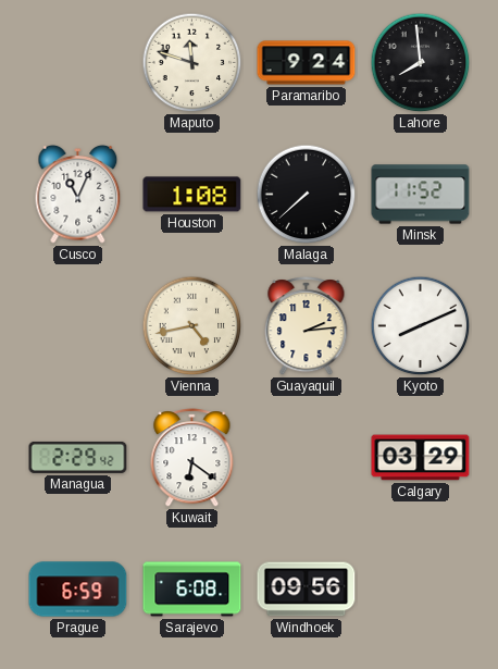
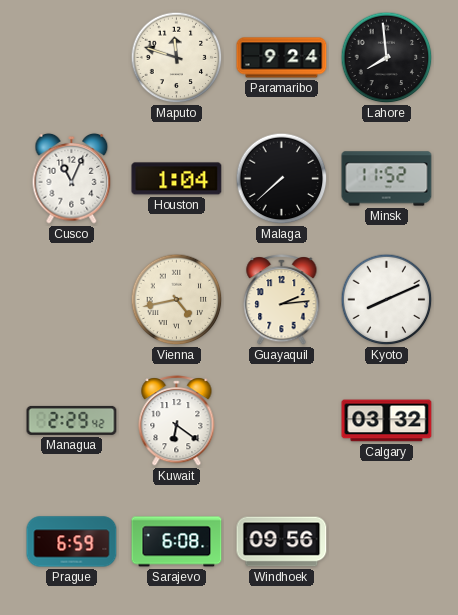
Houston: 1:08 -> 1:04 (177, 179)
Calgary: 03:29 -> 03:32 (387, 421)
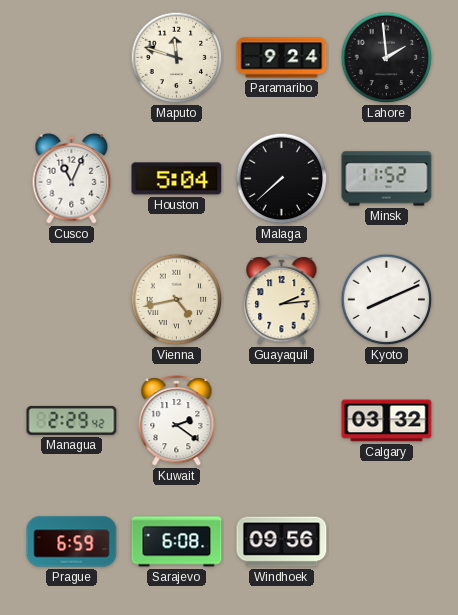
Lahore: 7:59 -> 1:59 (387, 58)
Houston: 1:04 -> 5:04 (177, 179)
Kuwait: 6:21 -> 2:21 (177, 421)
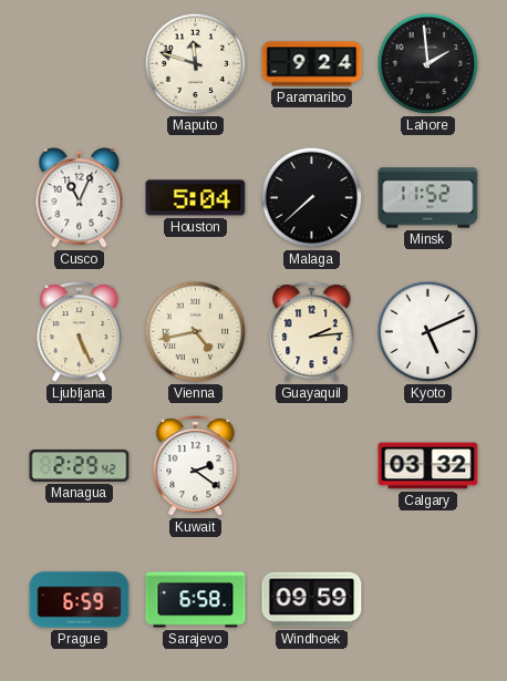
Ljubljana: none -> 5:26 (80, 332)
Kyoto: 8:11 -> 5:11 (428, 332)
Sarajevo: 6:08 -> 6:58 (196, 600)
Windhoek: 09:56 -> 09:59 (312, 600)
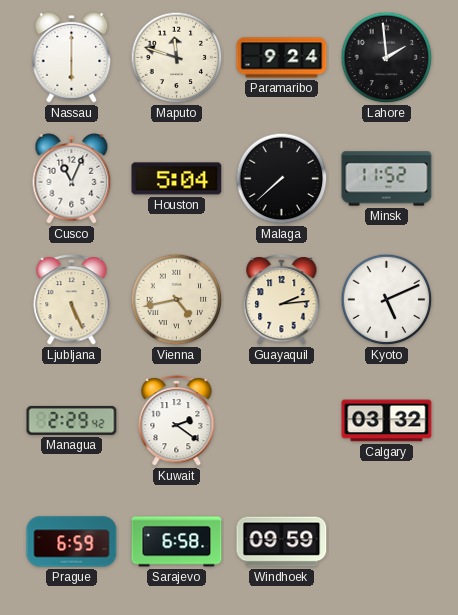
Nassau: none -> 6:00 (72, 58)
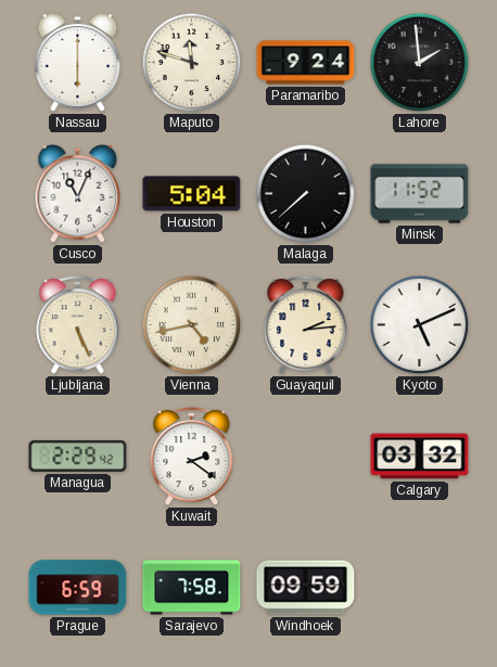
Sarajevo: 6:58 -> 7:58 (192, 588)
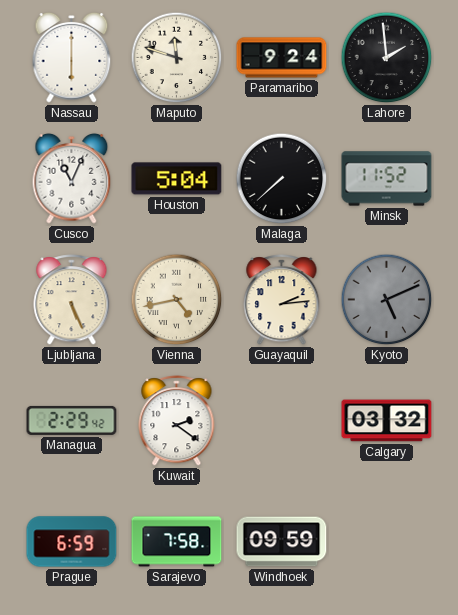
Kyoto dial: white -> grey (387, 300)
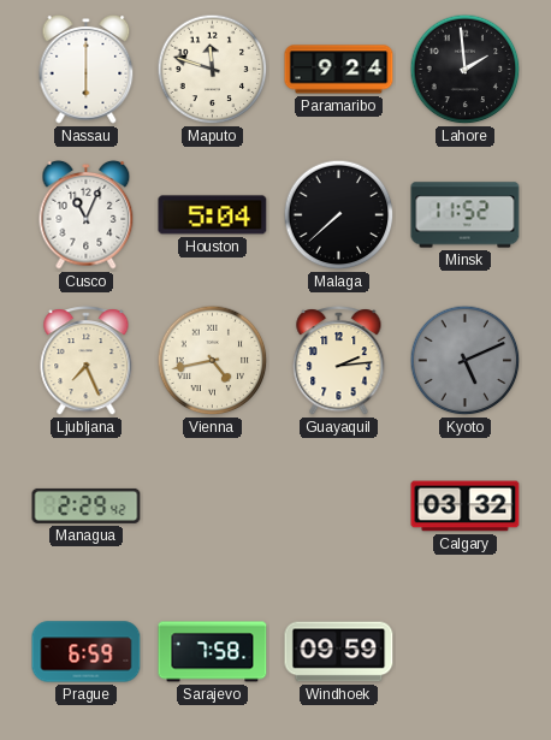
Ljubljana: 5:26 -> 7:26 (87, 361)
Kuwait: 2:21 -> none (177, 421)
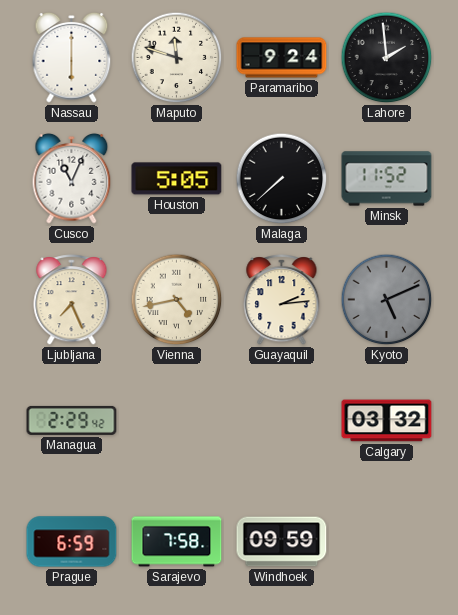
Houston: 5:04 -> 5:05 (177, 179)
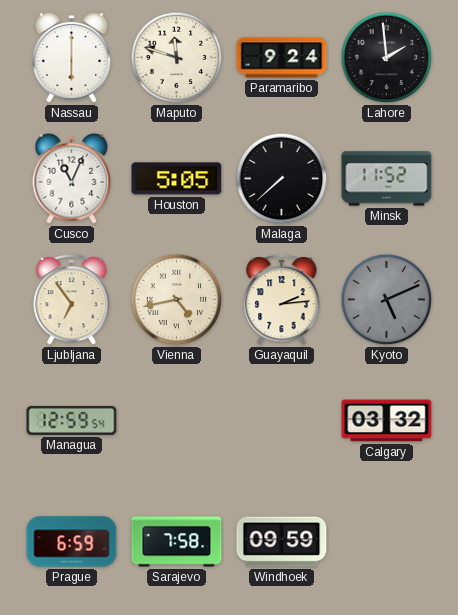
Ljubljana: 7:26 -> 6:54 (72, 300)
Managua: 2:29 -> 12:59 (72, 420)
